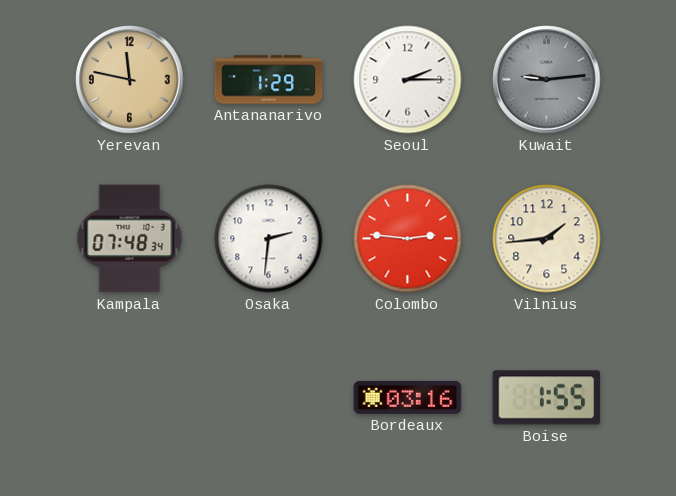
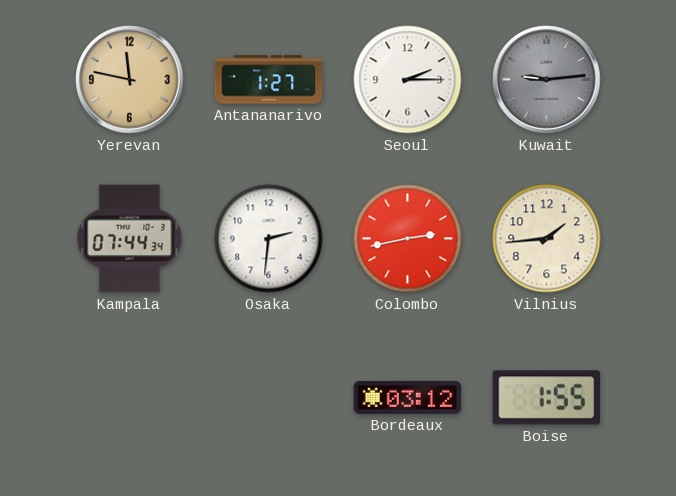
Antananarivo: 1:29 -> 1:27 (269, 80)
Kampala: 07:48 -> 07:44 (130, 239)
Colombo: 2:46 -> 2:43 (408, 239)
Bordeaux: 03:16 -> 03:12 (408, 397)
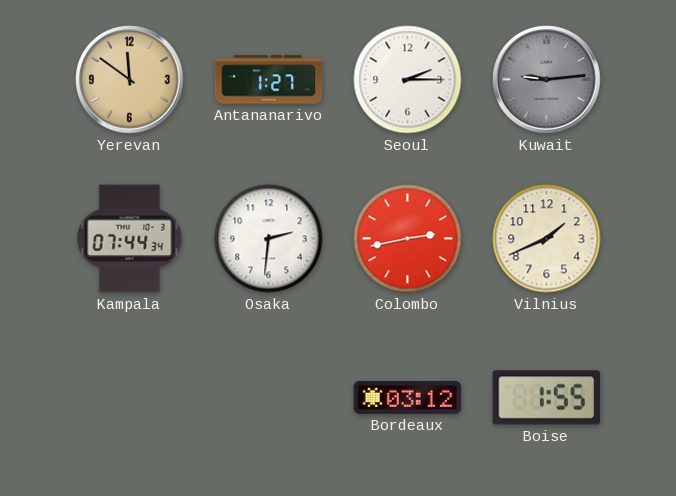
Yerevan: 11:47 -> 11:51 (130, 80)
Vilnius: 1:44 -> 1:41 (547, 239)
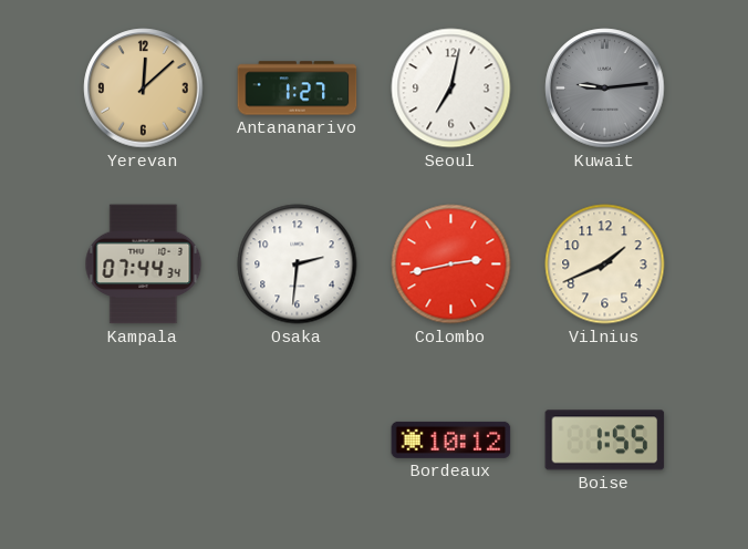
Yerevan: 11:51 -> 12:08 (144, 89)
Seoul: 2:15 -> 7:02 (451, 89)
Bordeaux: 03:12 -> 10:12 (451, 439)
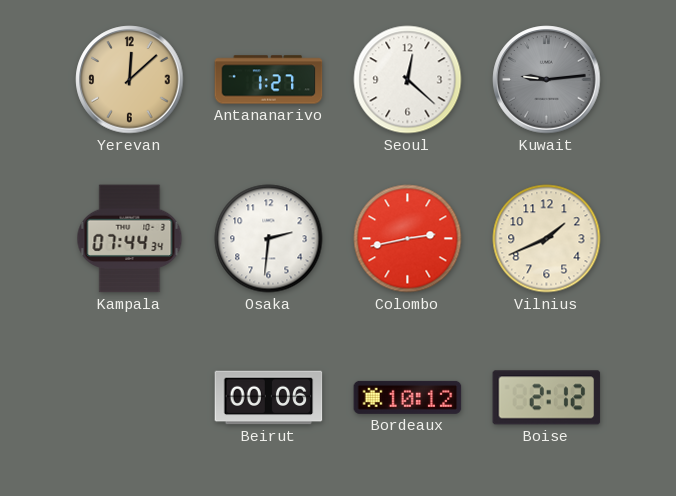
Seoul: 7:02 -> 12:22 (408, 80)
Beirut: none -> 00:06 (269, 398)
Boise: 1:55 -> 2:12 (547, 398)
